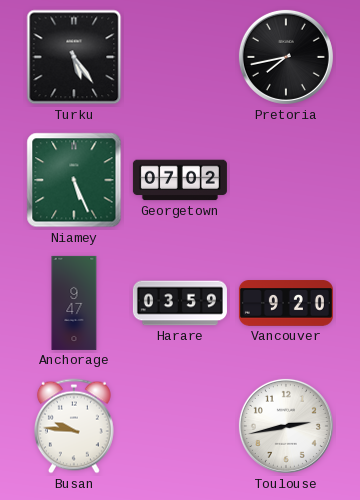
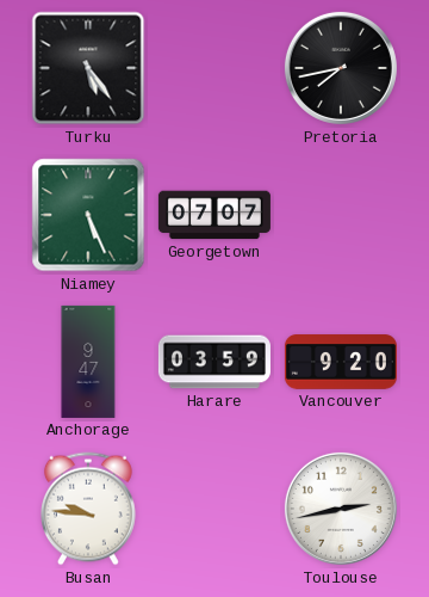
Georgetown: 07:02 -> 07:07 (214, 215)
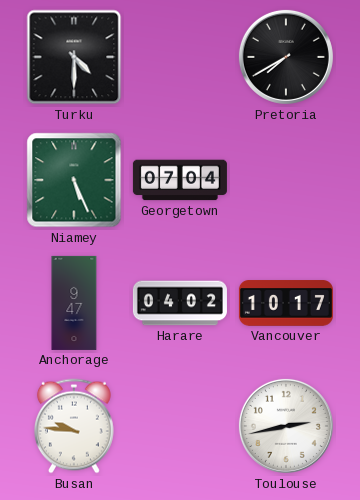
Turku: 5:24 -> 4:30 (74, 57)
Pretoria: 7:43 -> 7:40 (286, 57)
Georgetown: 07:07 -> 07:04 (180, 180)
Harare: 03:59 -> 04:02 (180, 303)
Vancouver: 9:20 -> 10:17 (286, 303)
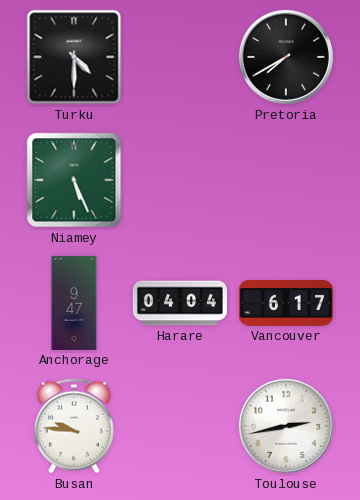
Georgetown: 07:04 -> none (180, 180)
Harare: 04:02 -> 04:04 (180, 303)
Vancouver: 10:17 -> 6:17 (286, 303)
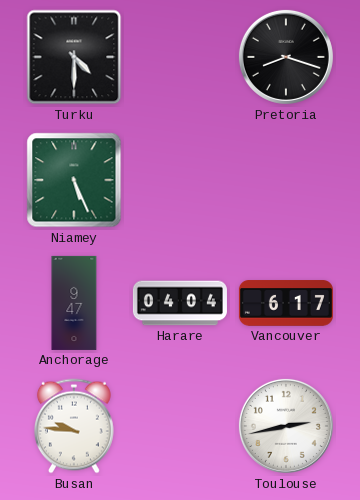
Pretoria: 7:40 -> 8:18 (286, 57)
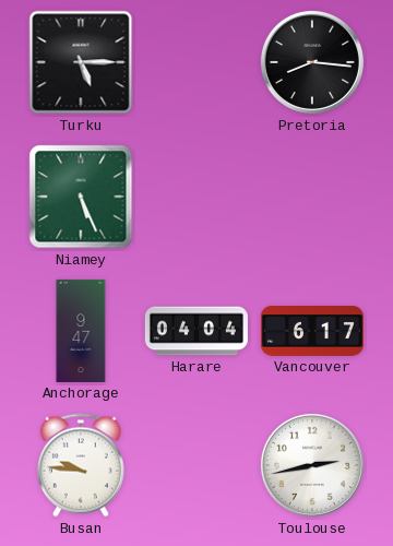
Turku: 4:30 -> 5:15 (81, 62)
Pretoria: 8:18 -> 8:16 (312, 62)
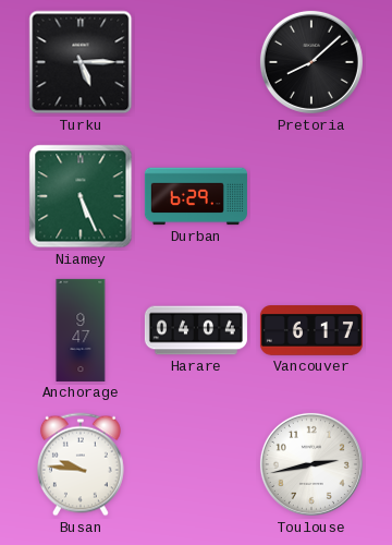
Pretoria: 8:16 -> 8:08 (311, 62)
Durban: none -> 6:29 (196, 196)
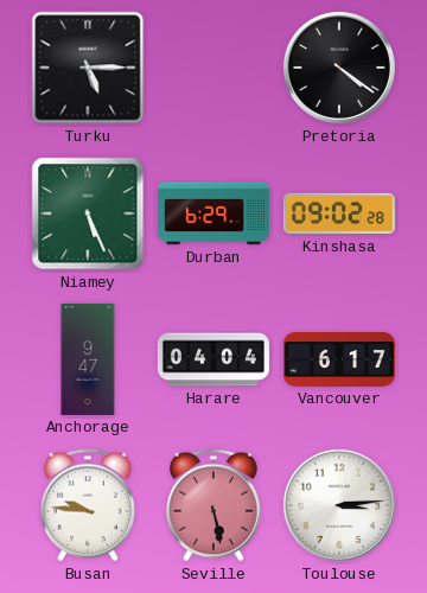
Pretoria: 8:08 -> 4:21 (339, 68)
Kinshasa: none -> 09:02 (339, 213)
Seville: none -> 5:28 (213, 505)
Toulouse: 2:43 -> 3:14 (339, 505)
